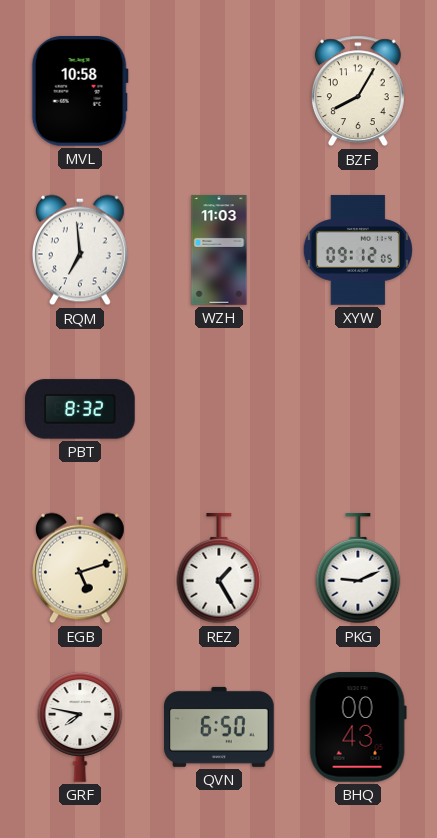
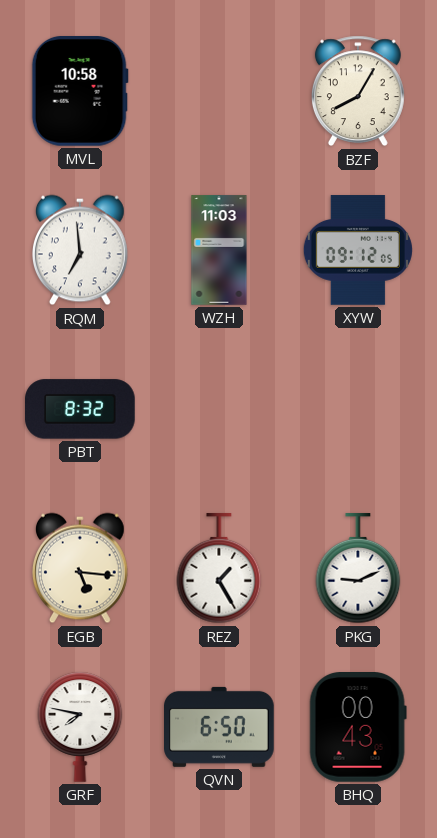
EGB: 5:12 -> 5:16 (80, 568)
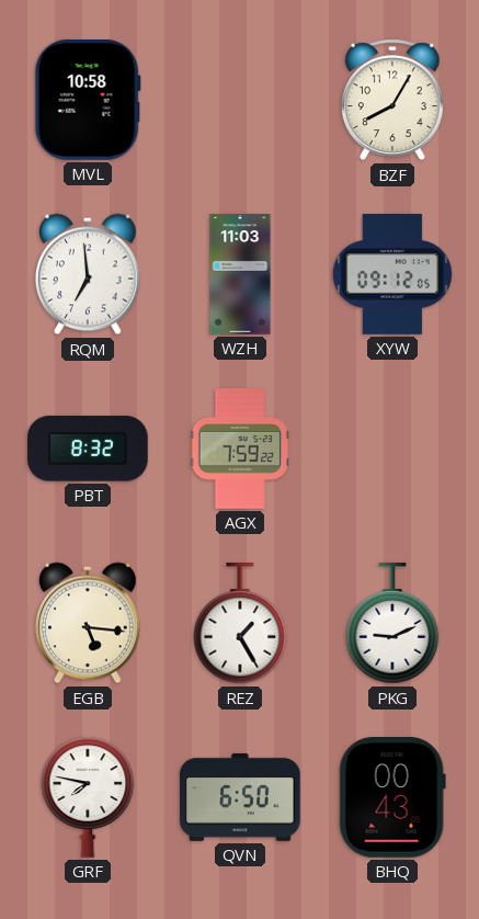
AGX: none -> 7:59 (240, 449)
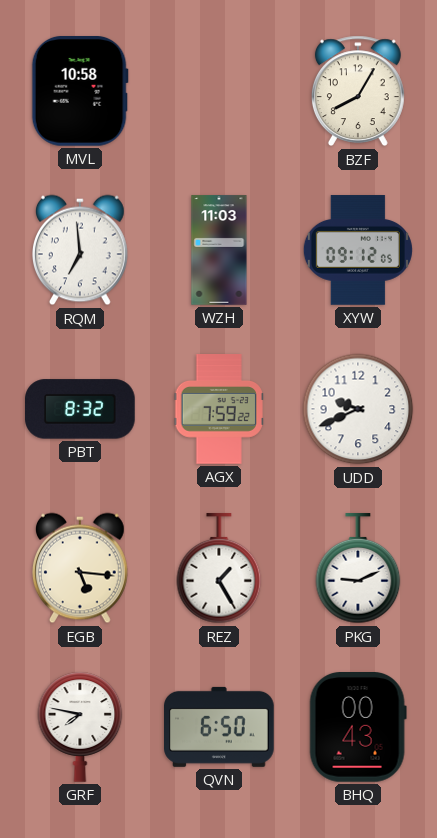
UDD: none -> 9:41 (358, 409)
